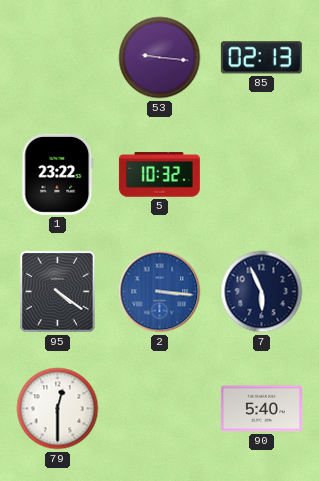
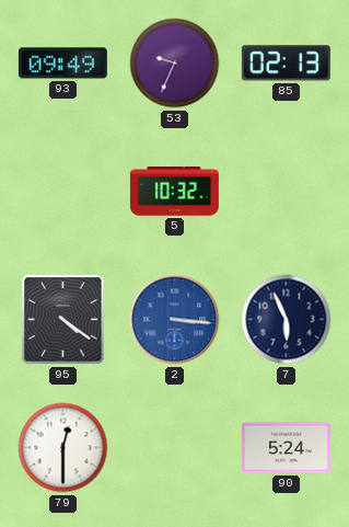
93: none -> 09:49 (62, 64)
53: 9:16 -> 9:34 (175, 64)
1: 23:22 -> none (58, 174)
90: 5:40 -> 5:24 (286, 448)
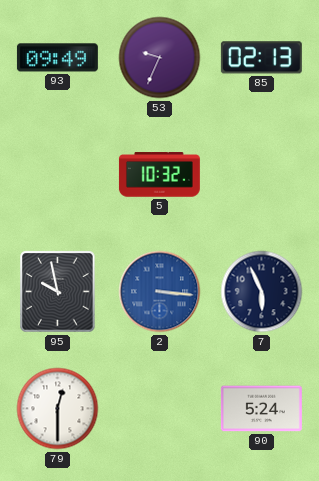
95: 4:21 -> 9:58 (58, 292)
